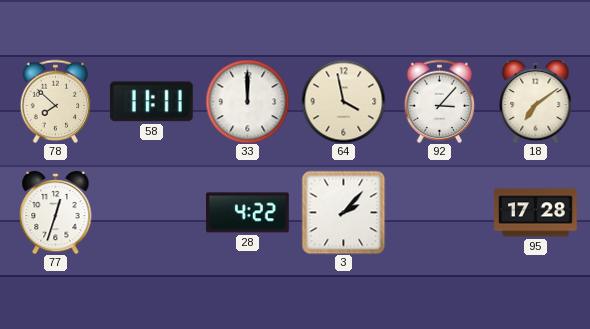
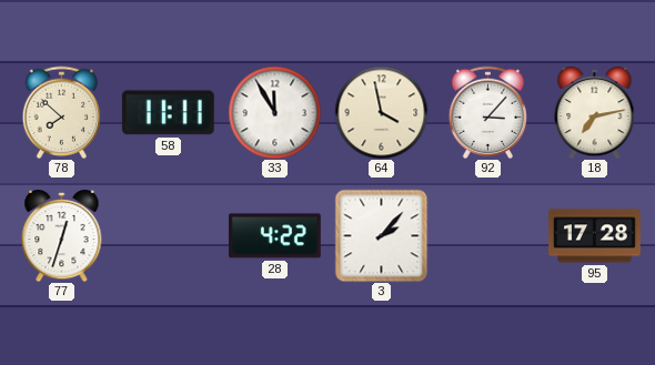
33: 12:00 -> 11:55 (274, 112)
18: 7:09 -> 7:13 (595, 112)
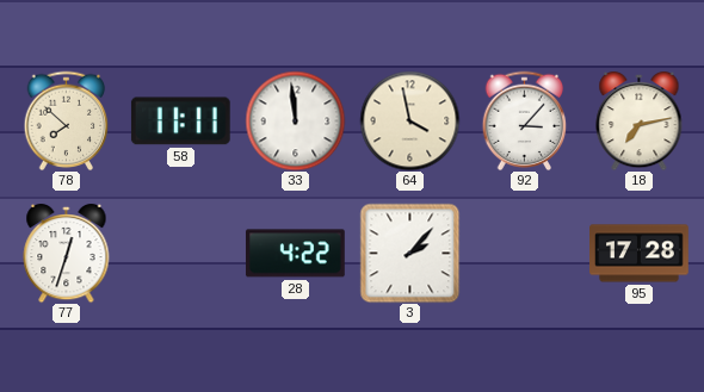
33: 11:55 -> 11:59 (295, 120)
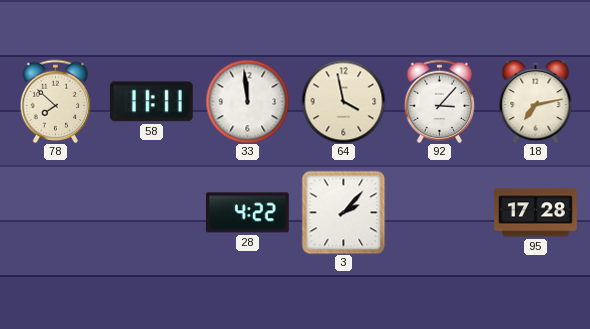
77: 12:33 -> none (67, 253)
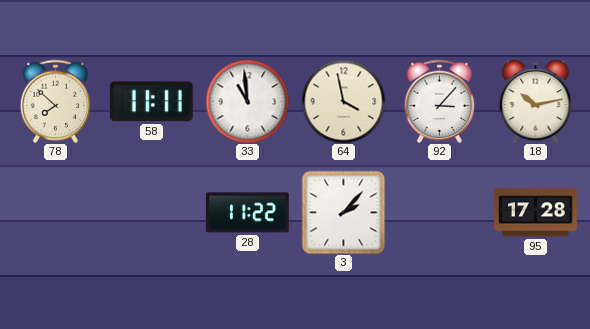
33: 11:59 -> 10:59 (247, 101)
18: 7:13 -> 10:13 (536, 101)
28: 4:22 -> 11:22 (247, 213)
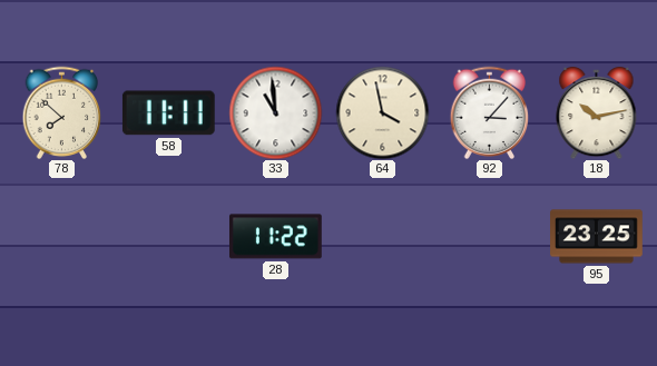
3: 2:07 -> none (343, 212)
95: 17:28 -> 23:25 (597, 237)
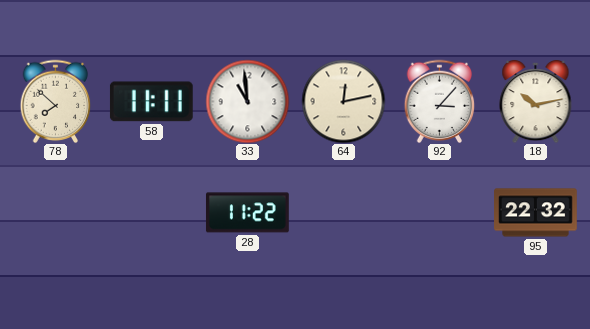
64: 3:58 -> 12:13 (343, 101)
95: 23:25 -> 22:32 (536, 213)
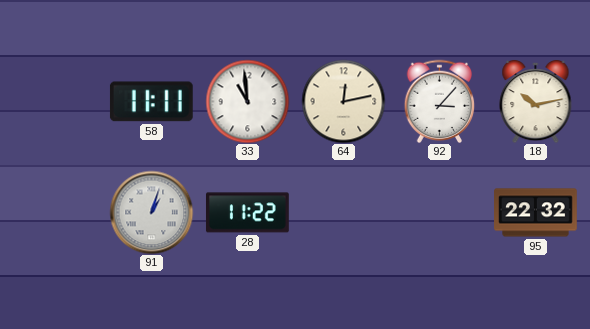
78: 7:52 -> none (56, 101)
91: none -> 1:03 (151, 212)
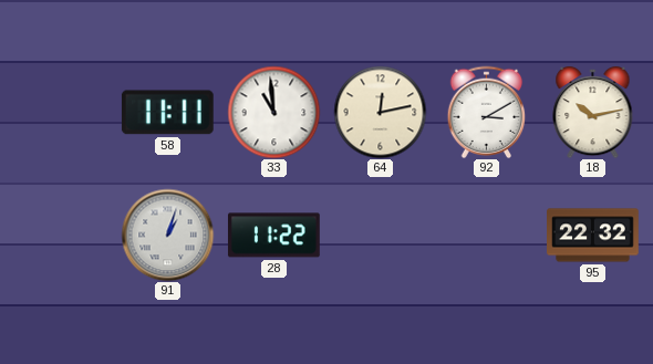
92: 3:07 -> 3:10 (487, 112)
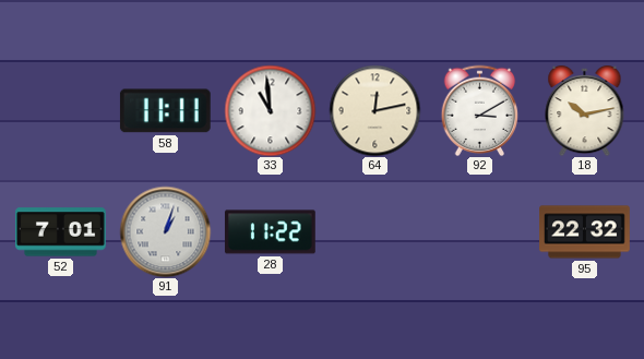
52: none -> 7:01 (61, 232)
